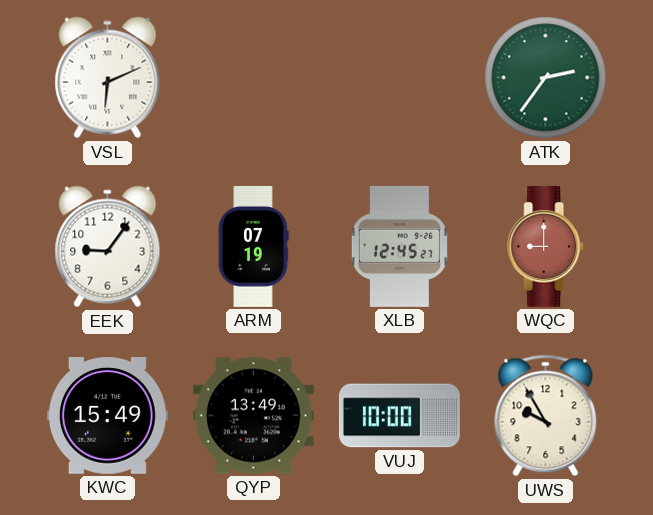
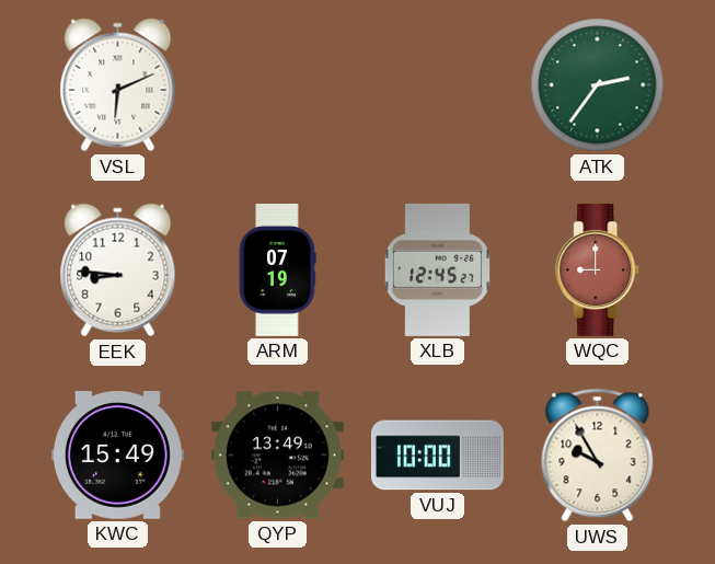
EEK: 9:06 -> 8:46 (118, 271)
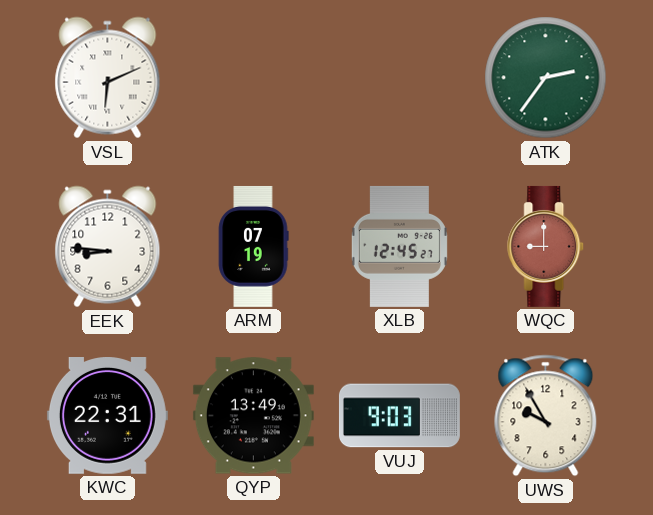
KWC: 15:49 -> 22:31 (107, 416)
VUJ: 10:00 -> 9:03 (399, 416)
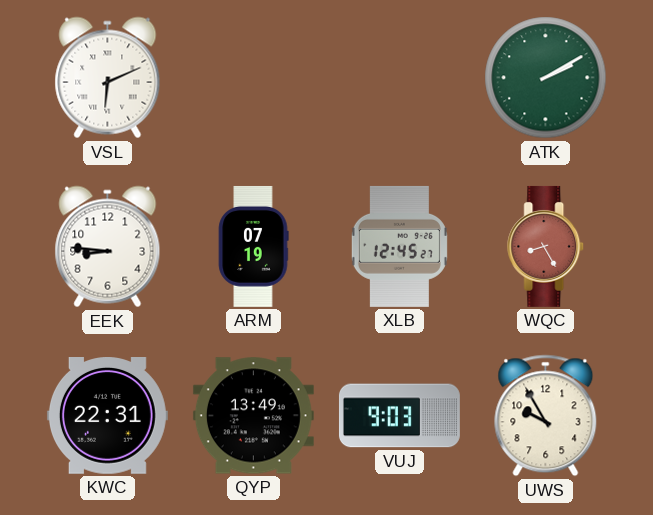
ATK: 2:36 -> 2:10 (546, 78)
WQC: 9:00 -> 8:25 (546, 246)
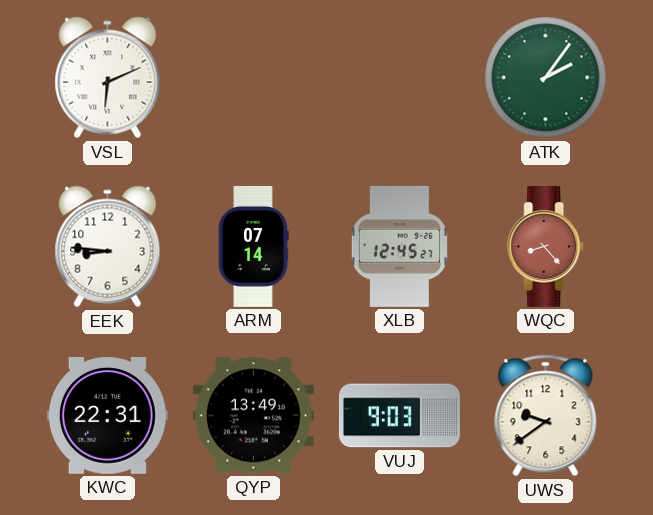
ATK: 2:10 -> 2:06 (546, 78)
ARM: 07:19 -> 07:14 (253, 246)
WQC: 8:25 -> 8:23 (546, 246)
UWS: 9:55 -> 9:39 (546, 416)
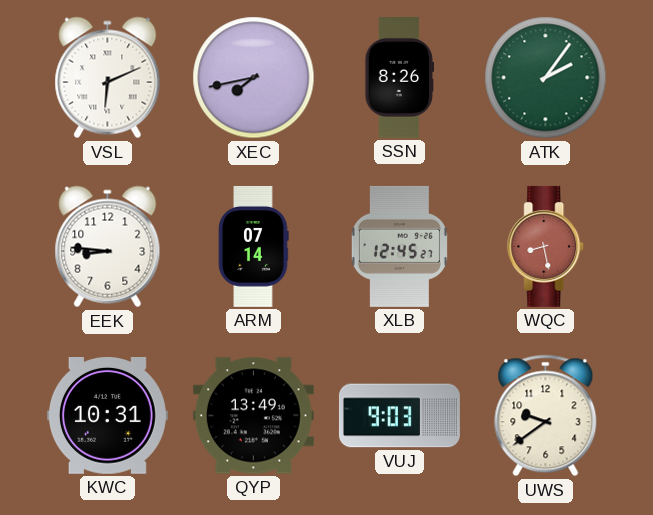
XEC: none -> 7:43 (254, 78)
SSN: none -> 8:26 (400, 77)
WQC: 8:23 -> 8:28 (546, 246)
KWC: 22:31 -> 10:31 (107, 416)
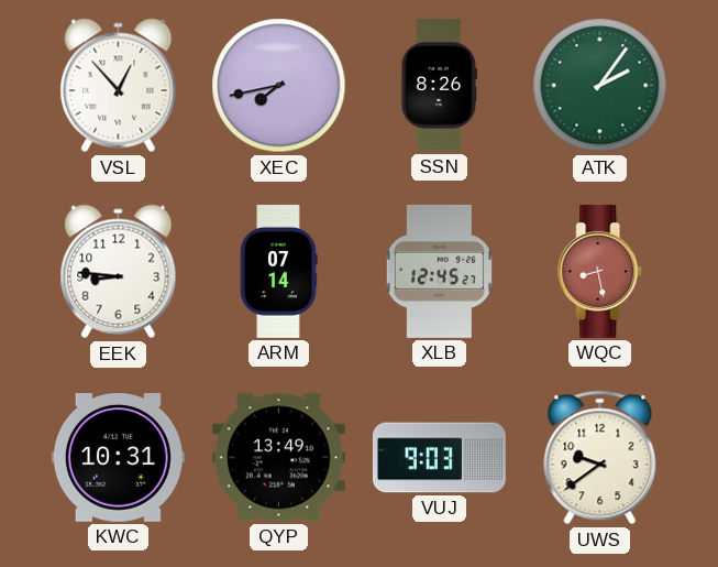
VSL: 6:11 -> 12:53 (119, 86)
